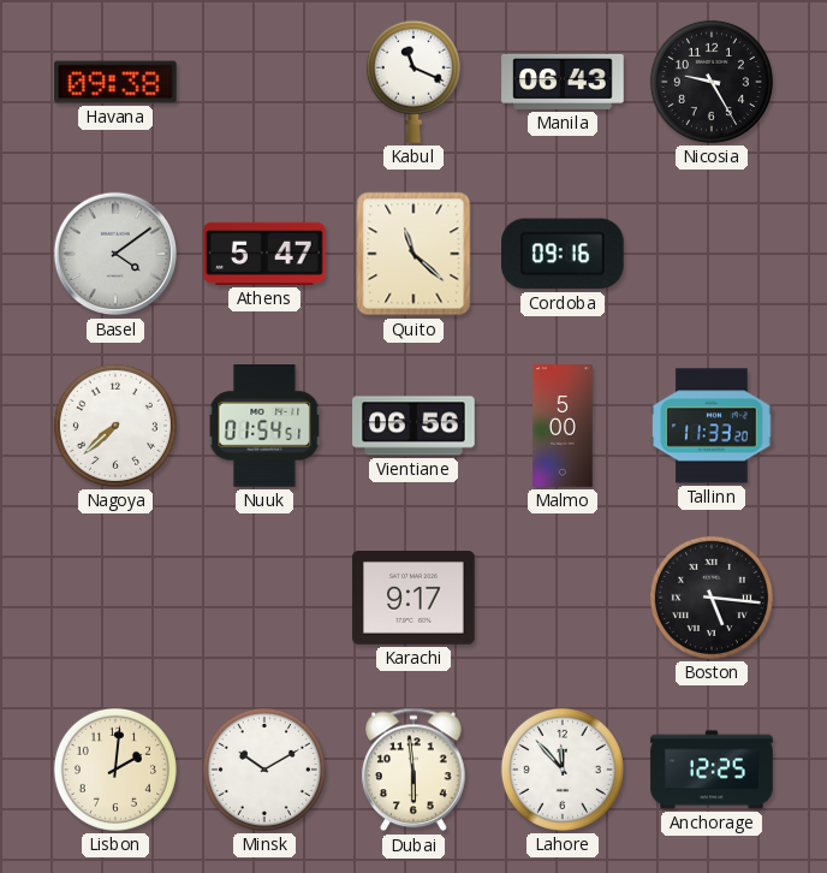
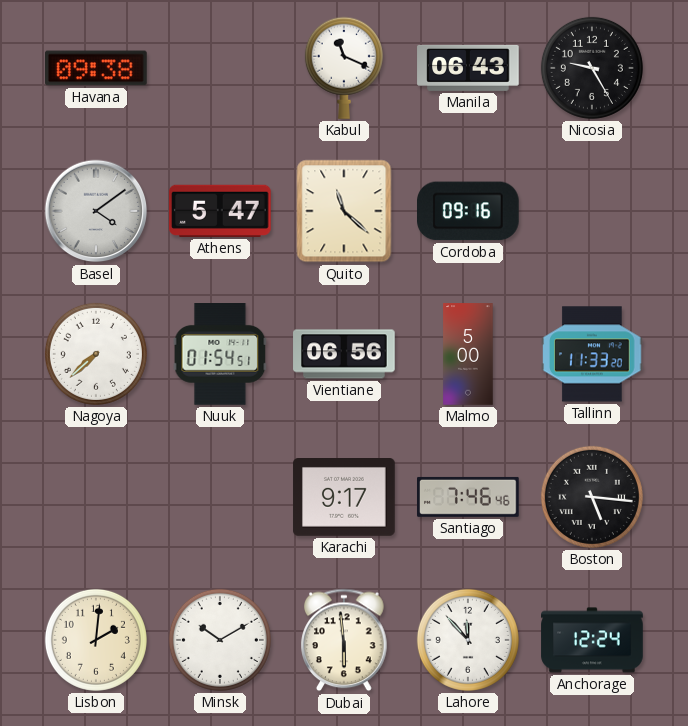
Santiago: none -> 7:46 (469, 497)
Anchorage: 12:25 -> 12:24 (592, 640)
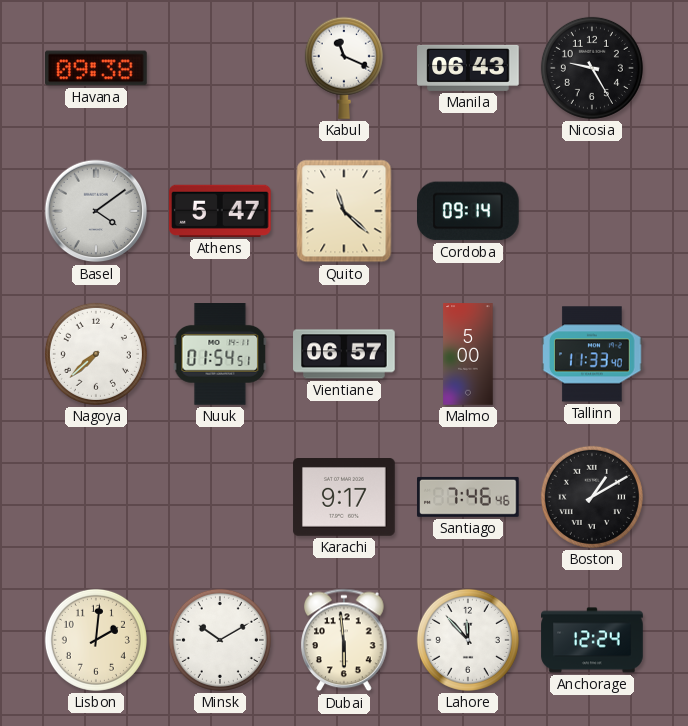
Cordoba: 09:16 -> 09:14 (469, 211)
Vientiane: 06:56 -> 06:57 (344, 354)
Tallinn: 11:33:20 -> 11:33:40 (592, 354)
Boston: 5:16 -> 1:10 (592, 497)
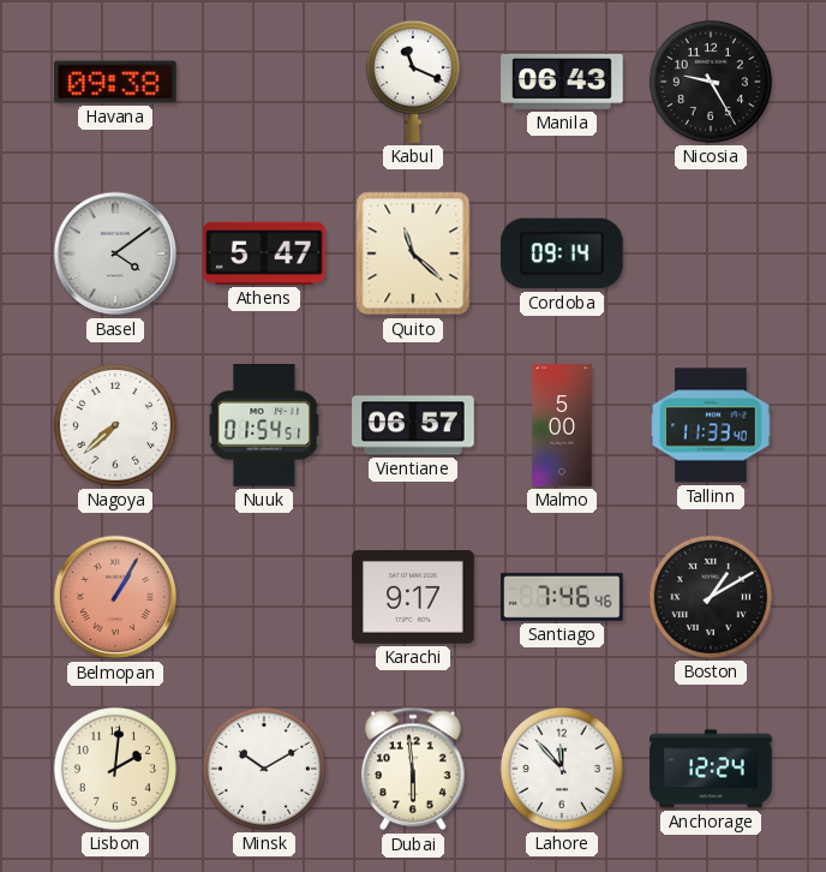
Belmopan: none -> 1:05 (115, 597)
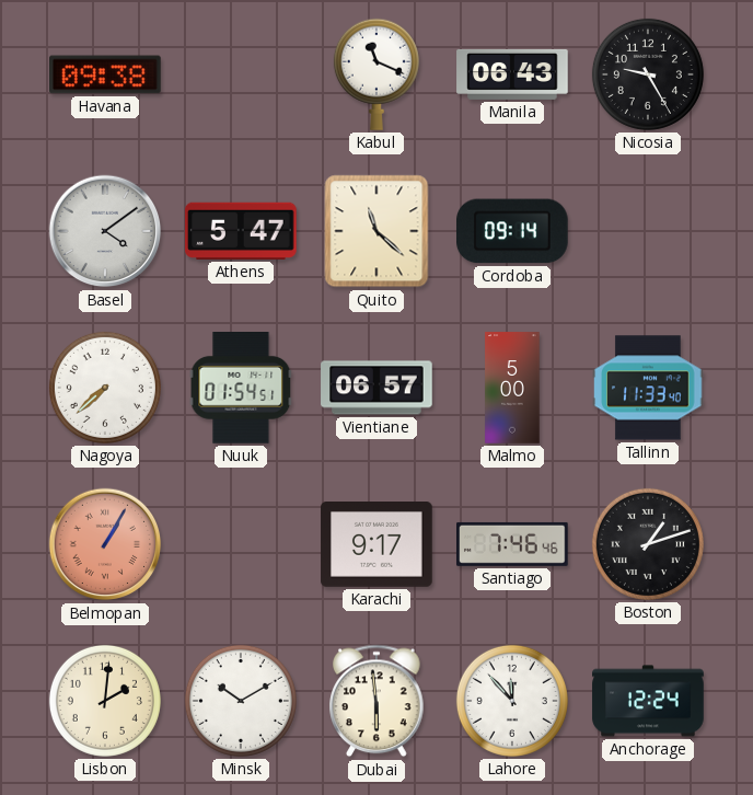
Boston: 1:10 -> 1:12 (648, 544)
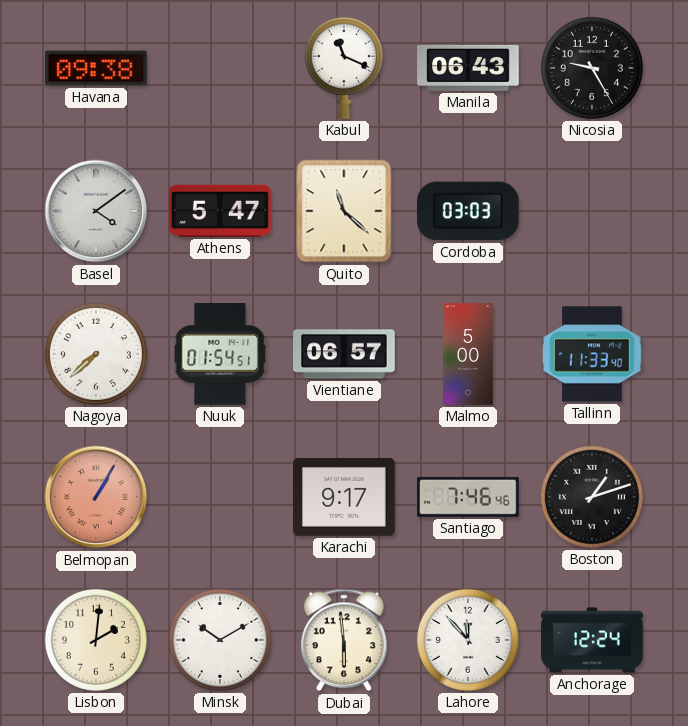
Cordoba: 09:14 -> 03:03 (469, 211)
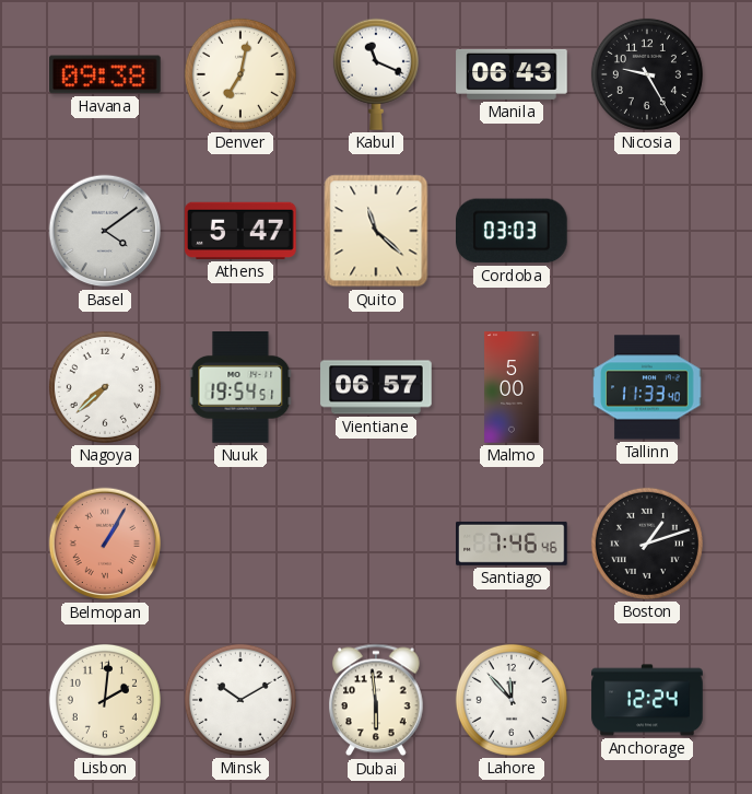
Denver: none -> 7:02 (240, 74)
Nuuk: 01:54 -> 19:54 (240, 388)
Karachi: 9:17 -> none (344, 498)
